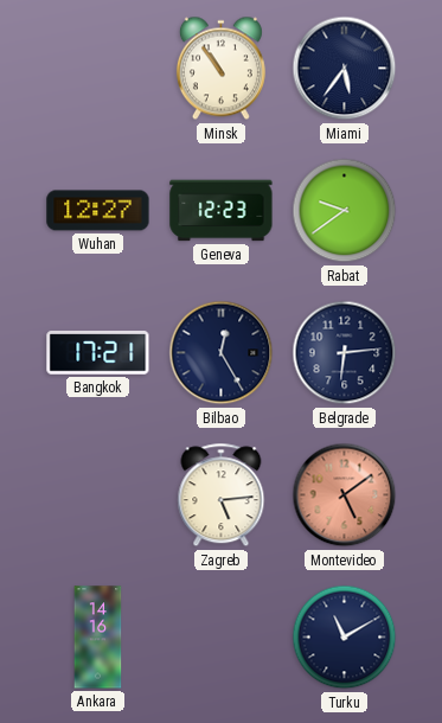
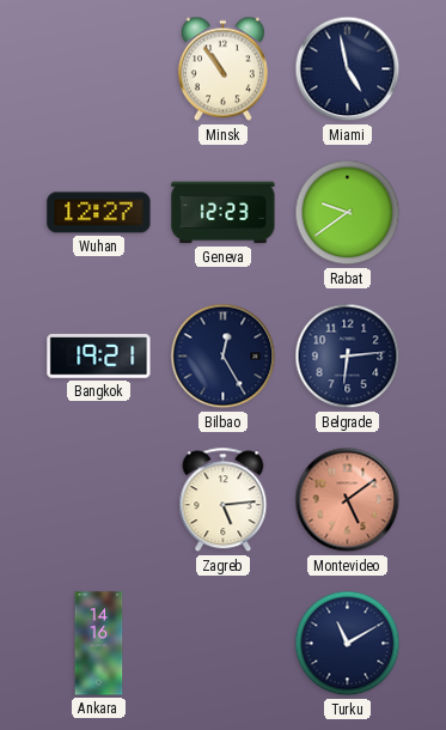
Miami: 5:36 -> 4:58 (348, 69)
Bangkok: 17:21 -> 19:21 (99, 357)
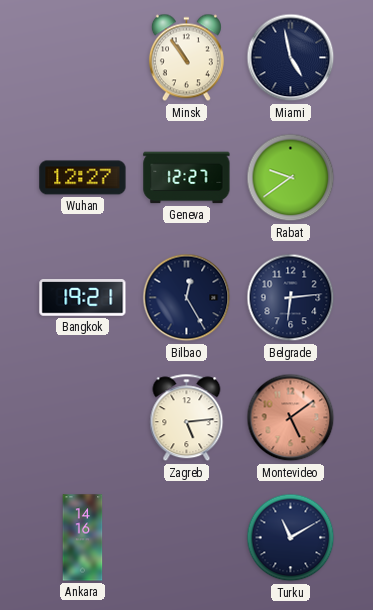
Geneva: 12:23 -> 12:27 (187, 178)
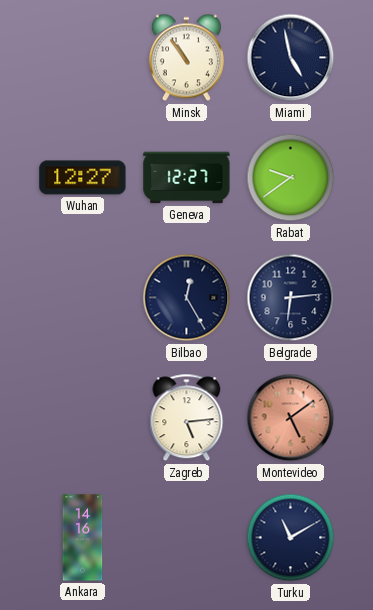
Bangkok: 19:21 -> none (83, 298)
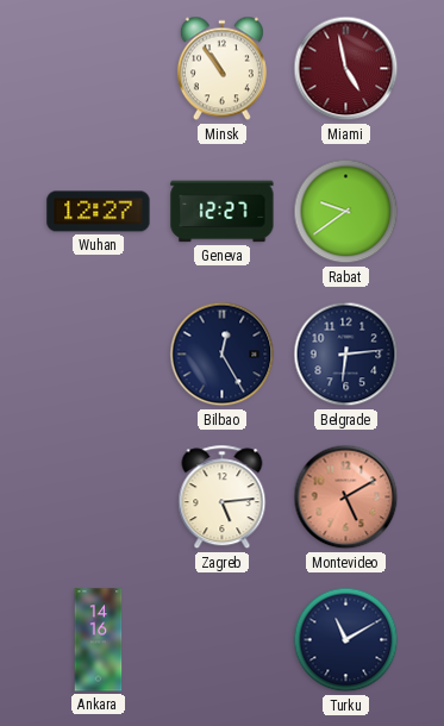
Miami dial: navy -> burgundy (346, 69)
Montevideo: 5:09 -> 5:10 (346, 497)
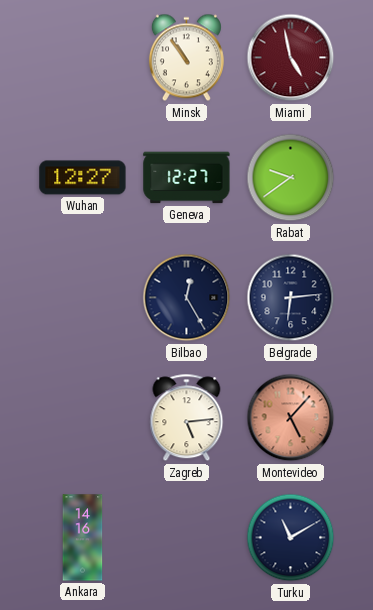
Montevideo: 5:10 -> 5:07 (291, 418)
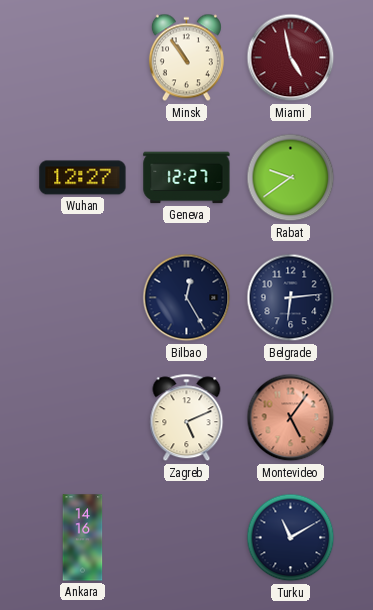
Zagreb: 5:14 -> 5:11 (187, 418)
Montevideo: 5:07 -> 5:06 (291, 418)
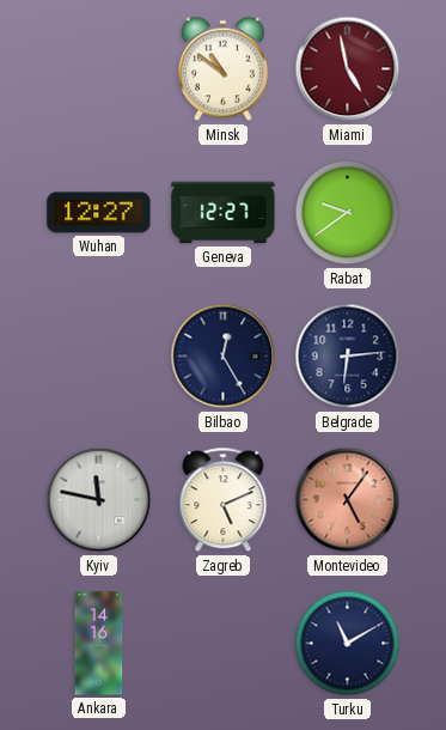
Minsk: 10:54 -> 10:51 (222, 69)
Kyiv: none -> 11:47 (99, 500)
